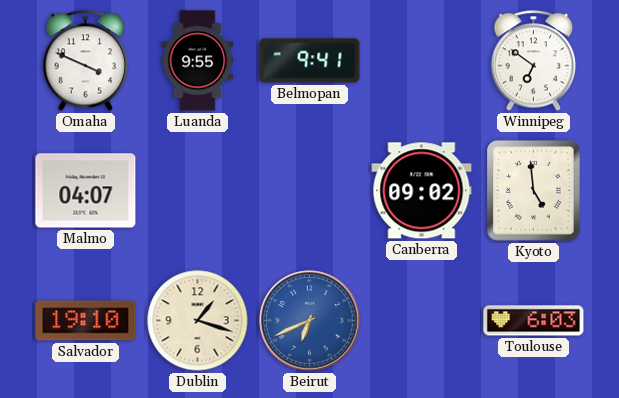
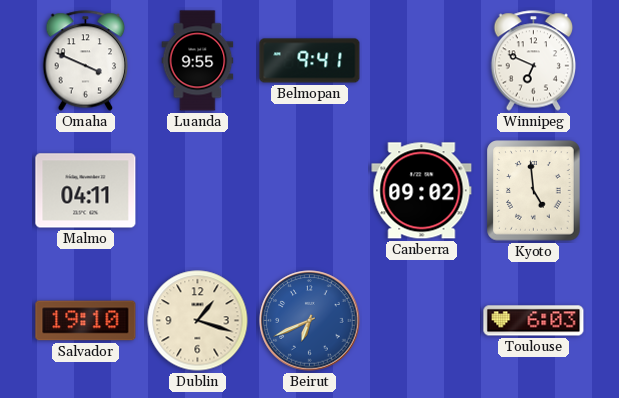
Winnipeg: 6:51 -> 6:49 (534, 61)
Malmo: 04:07 -> 04:11 (86, 191)
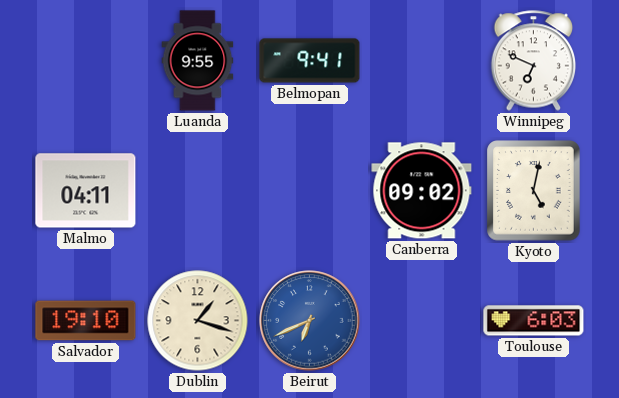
Omaha: 3:49 -> none (86, 61)
Kyoto: 4:59 -> 5:02 (534, 191)
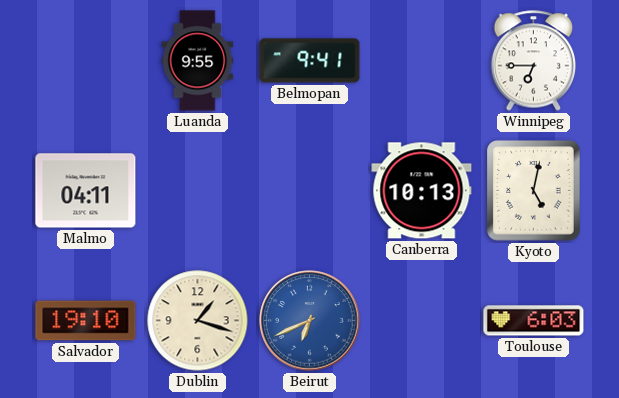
Winnipeg: 6:49 -> 6:45 (534, 61)
Canberra: 09:02 -> 10:13 (422, 191)
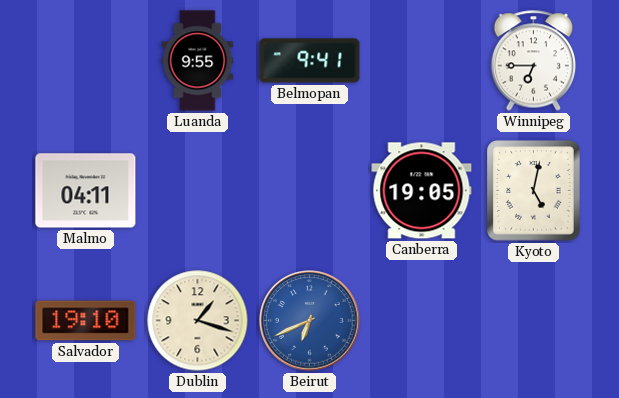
Canberra: 10:13 -> 19:05 (422, 191)
Toulouse: 6:03 -> none (534, 321)
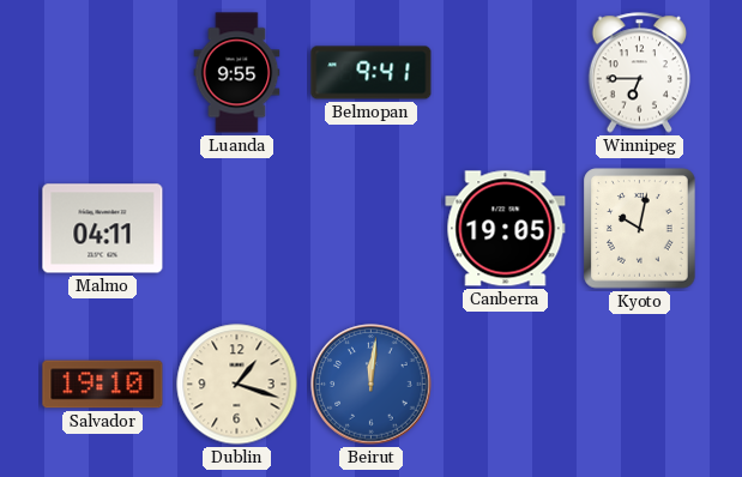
Kyoto: 5:02 -> 10:02 (640, 229)
Beirut: 6:41 -> 12:01 (372, 385)
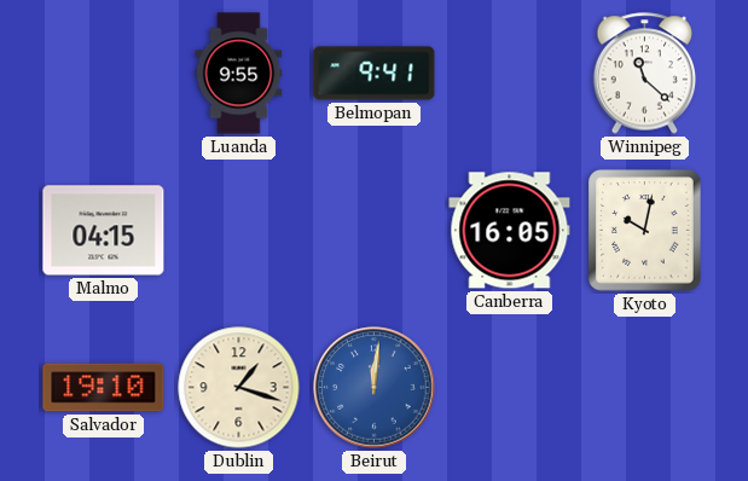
Winnipeg: 6:45 -> 11:22 (645, 74)
Malmo: 04:11 -> 04:15 (104, 231)
Canberra: 19:05 -> 16:05 (510, 231)
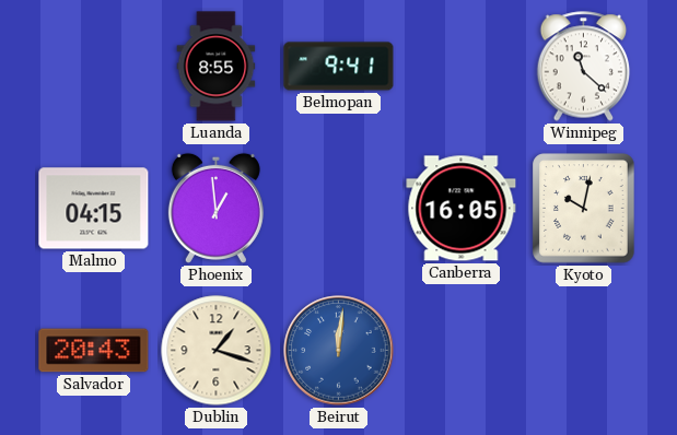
Luanda: 9:55 -> 8:55 (217, 67)
Phoenix: none -> 12:59 (215, 208)
Salvador: 19:10 -> 20:43 (94, 351)
